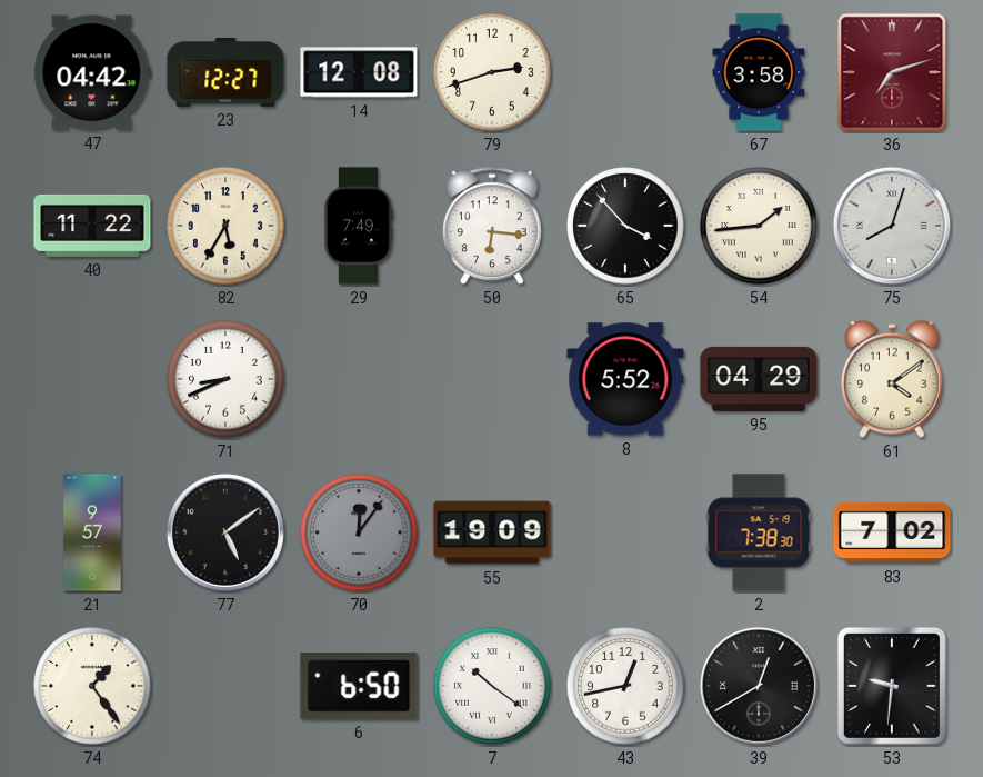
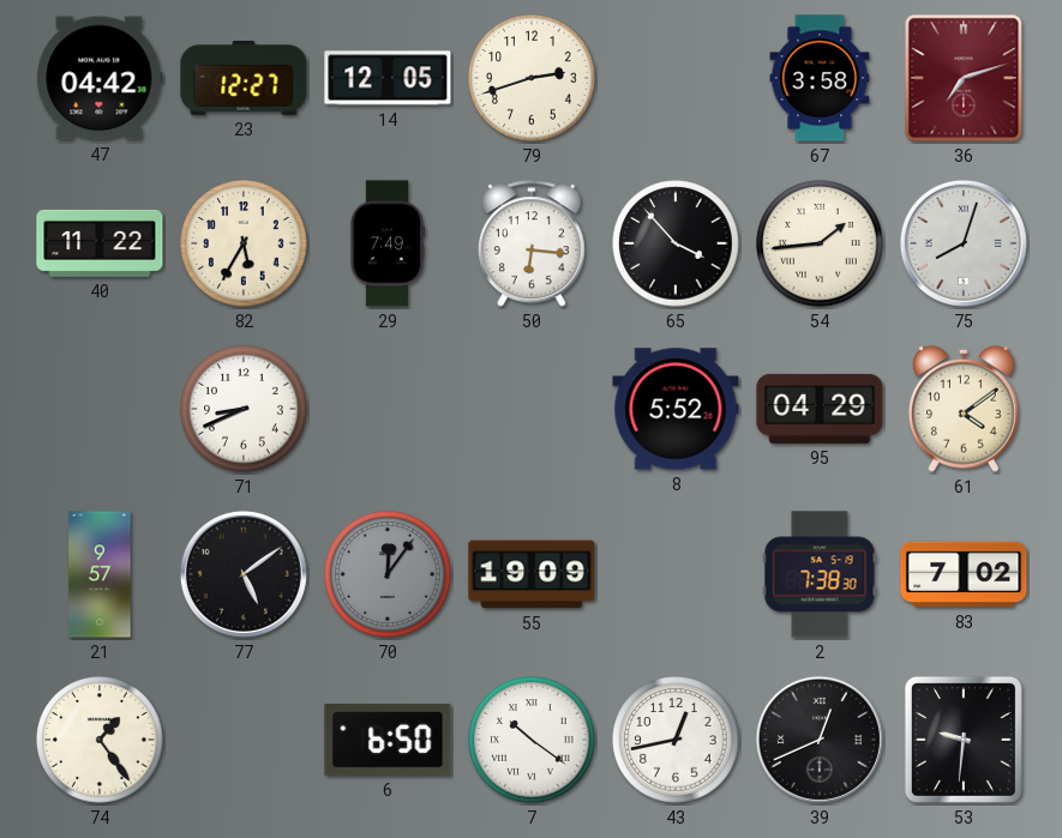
14: 12:08 -> 12:05 (388, 78)
39: 12:40 -> 12:41 (820, 740)
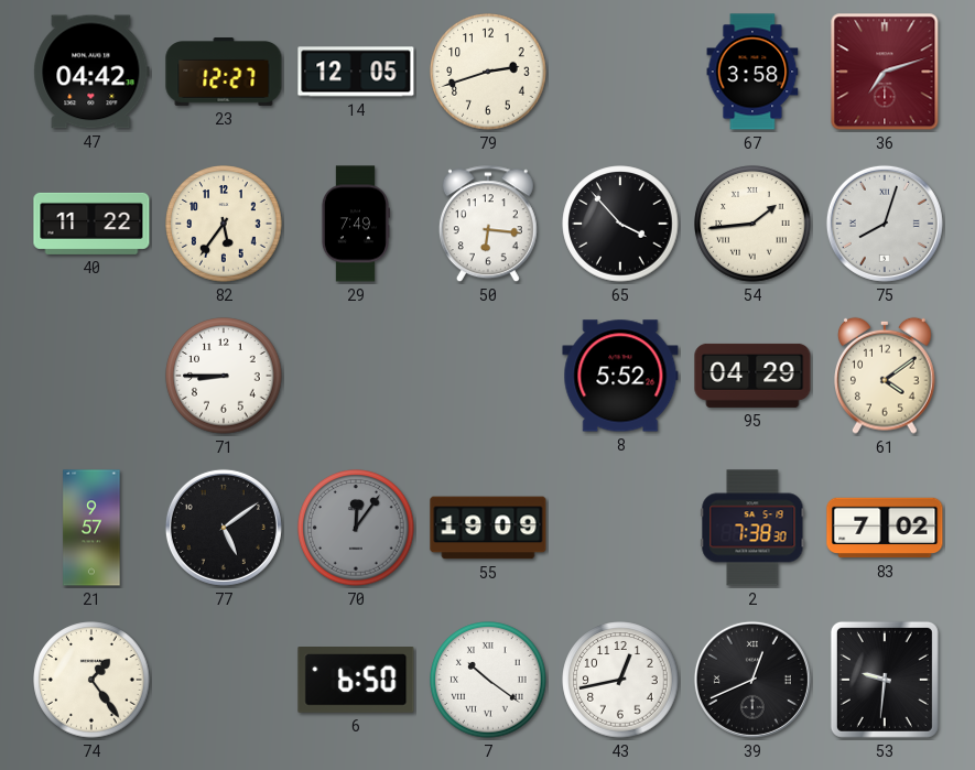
82: 5:35 -> 5:36 (224, 224)
71: 8:41 -> 8:45 (224, 376)
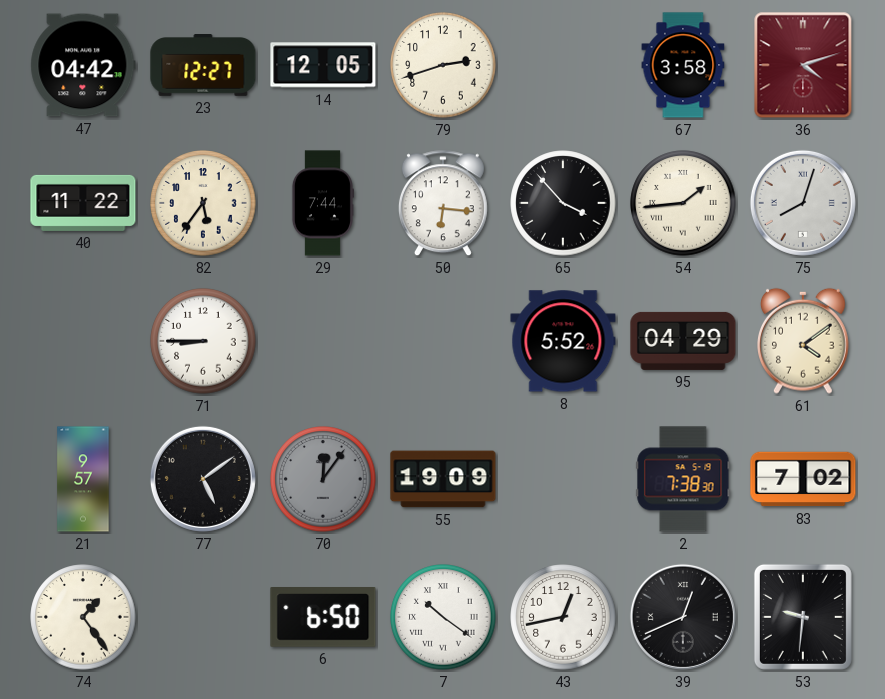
36: 7:12 -> 4:12 (803, 65)
29: 7:49 -> 7:44 (322, 203)
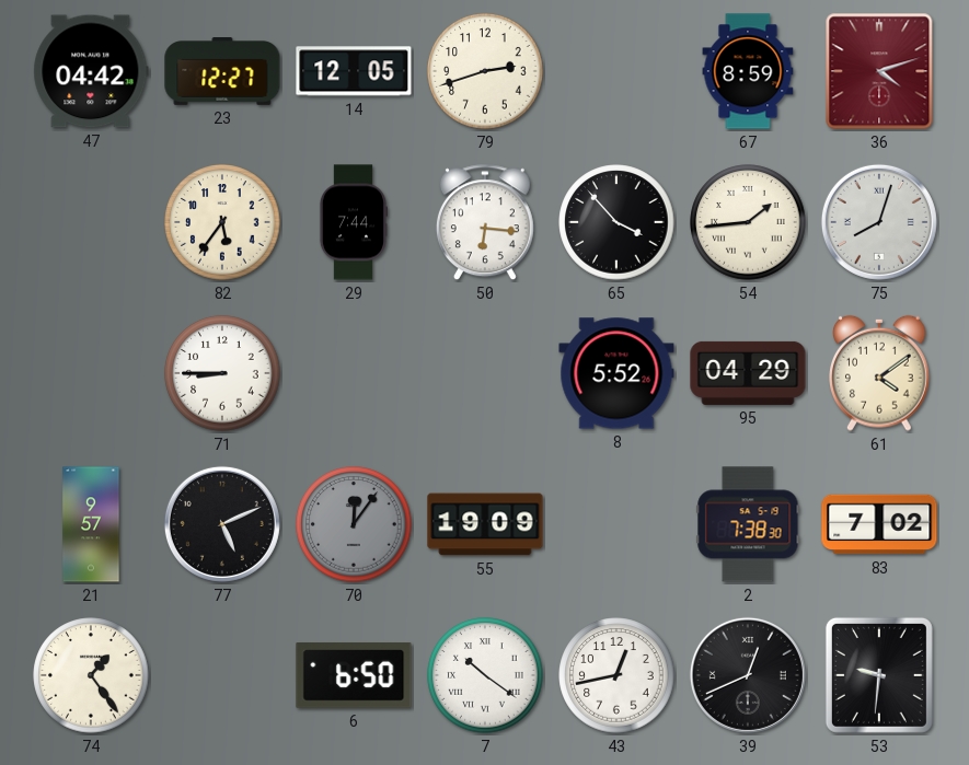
67: 3:58 -> 8:59 (748, 71)
40: 11:22 -> none (83, 203)
77: 5:09 -> 5:11 (222, 524)
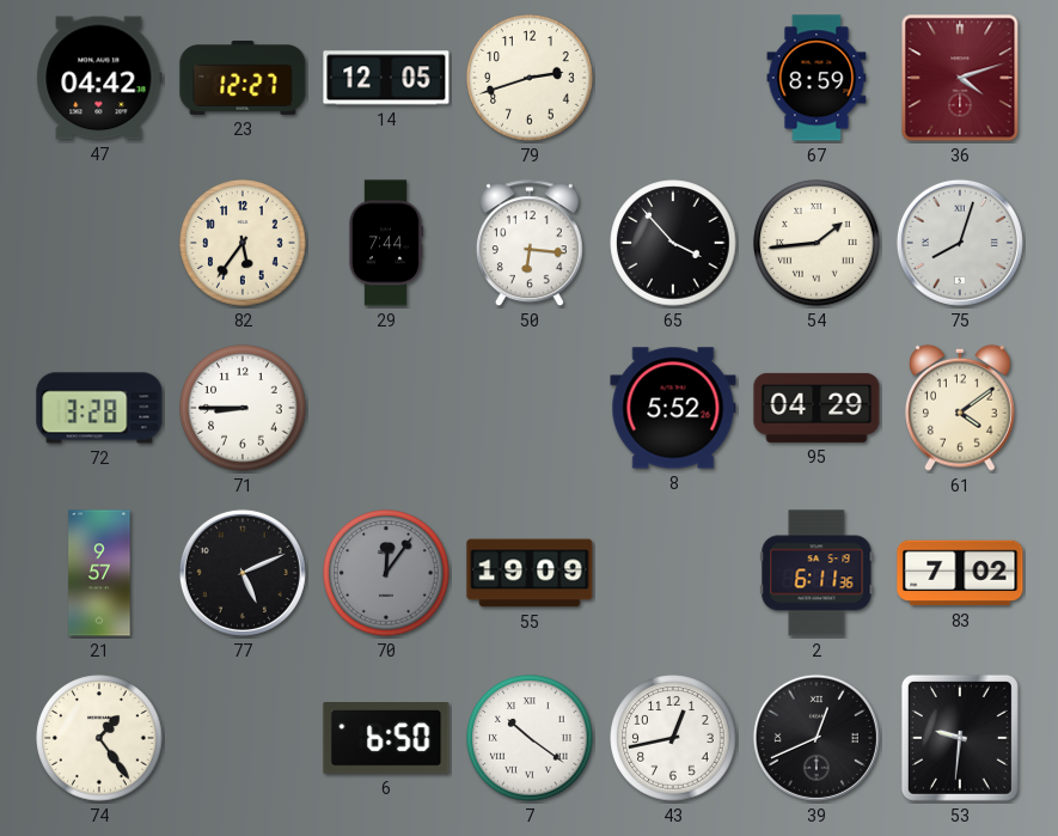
72: none -> 3:28 (99, 408)
2: 7:38 -> 6:11 (817, 573)
